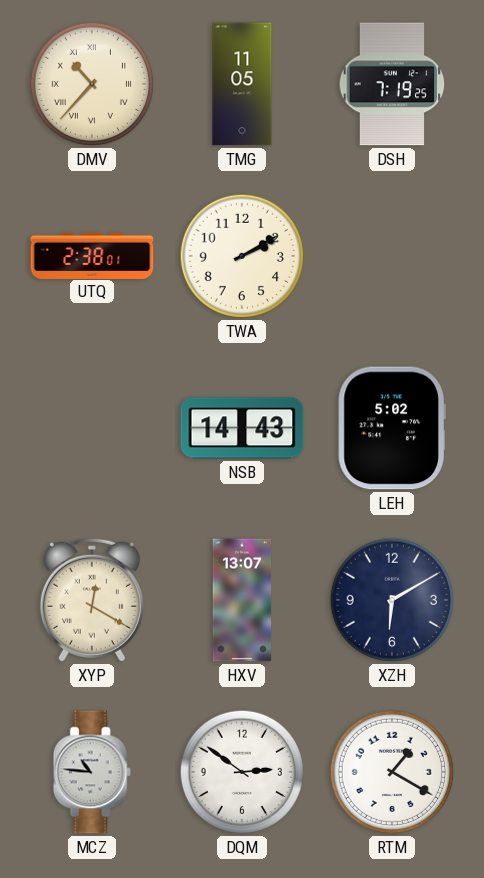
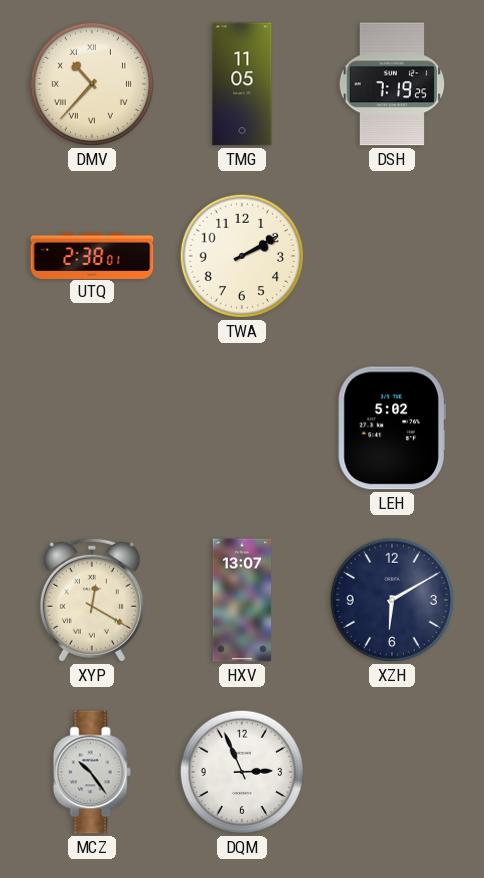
NSB: 14:43 -> none (242, 428)
MCZ: 10:46 -> 10:24 (92, 772)
DQM: 2:51 -> 2:56 (242, 772)
RTM: 1:20 -> none (392, 772)
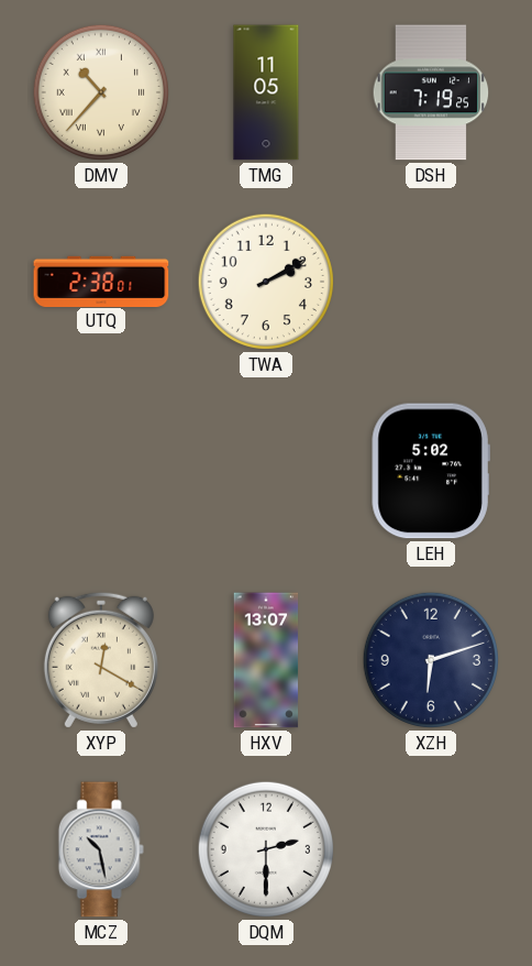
XZH: 6:10 -> 6:12 (431, 660)
MCZ: 10:24 -> 10:28 (101, 849)
DQM: 2:56 -> 2:30 (266, 849)
